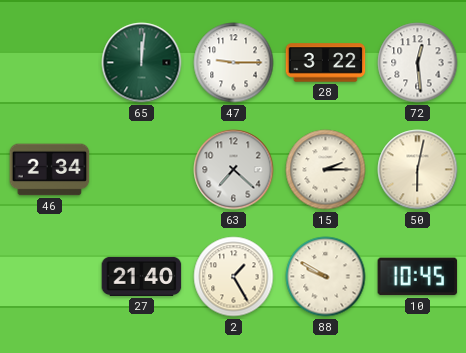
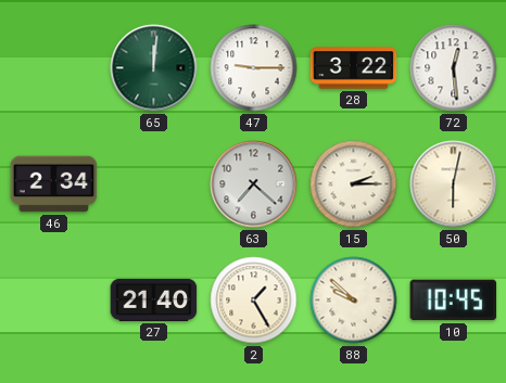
88: 9:50 -> 9:52 (354, 301)
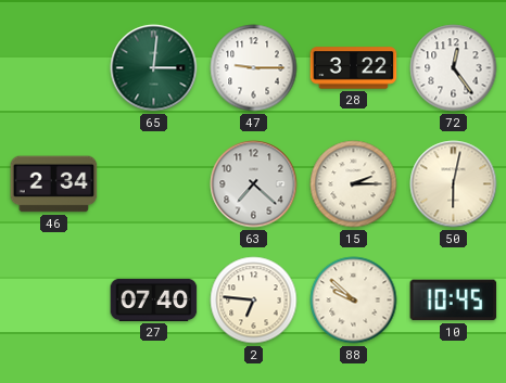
65: 12:01 -> 3:01 (154, 68)
72: 12:29 -> 12:24 (454, 68)
27: 21:40 -> 07:40 (154, 299)
2: 1:25 -> 6:46 (254, 301)
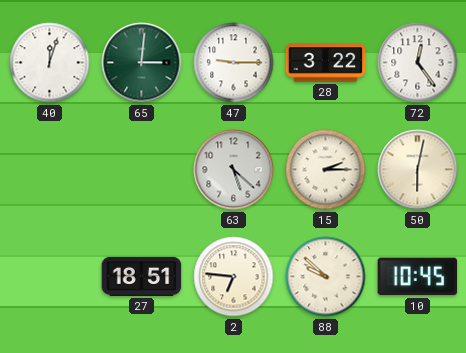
40: none -> 12:03 (50, 63)
46: 2:34 -> none (54, 184)
63: 7:22 -> 5:22 (234, 170)
27: 07:40 -> 18:51 (142, 276)
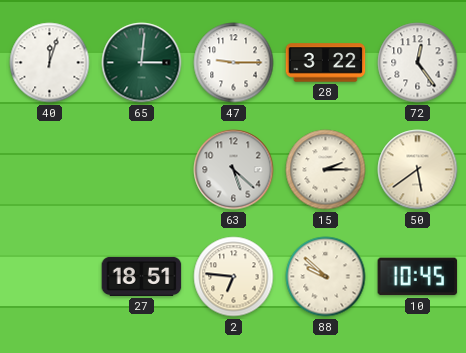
50: 6:02 -> 5:39 (418, 170)
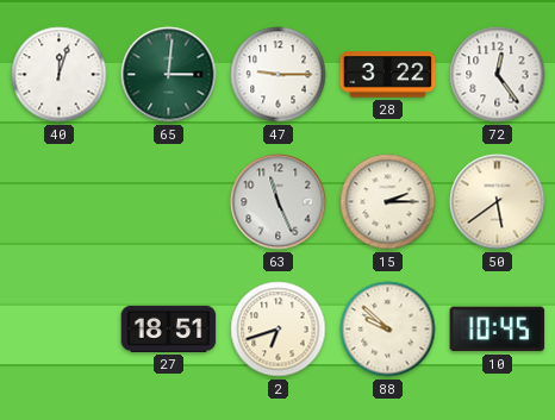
63: 5:22 -> 11:26 (279, 202)
2: 6:46 -> 6:42 (279, 330)
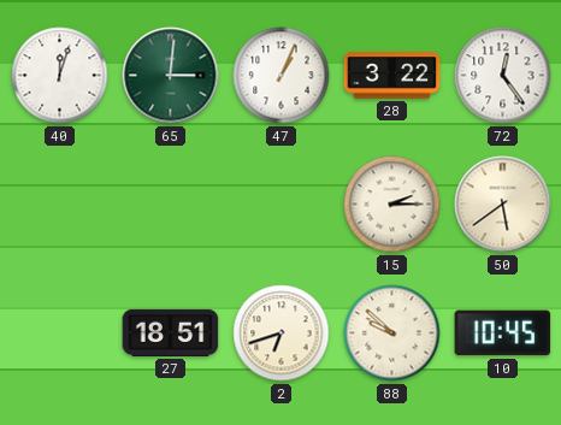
47: 9:15 -> 1:04 (282, 76)
63: 11:26 -> none (279, 202)
